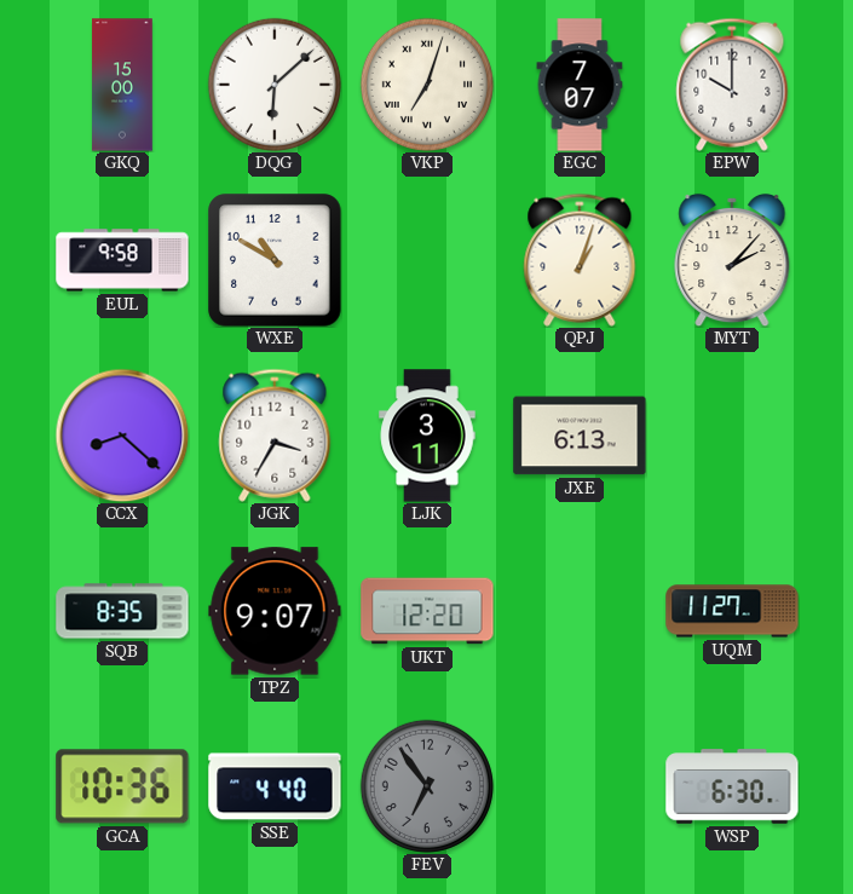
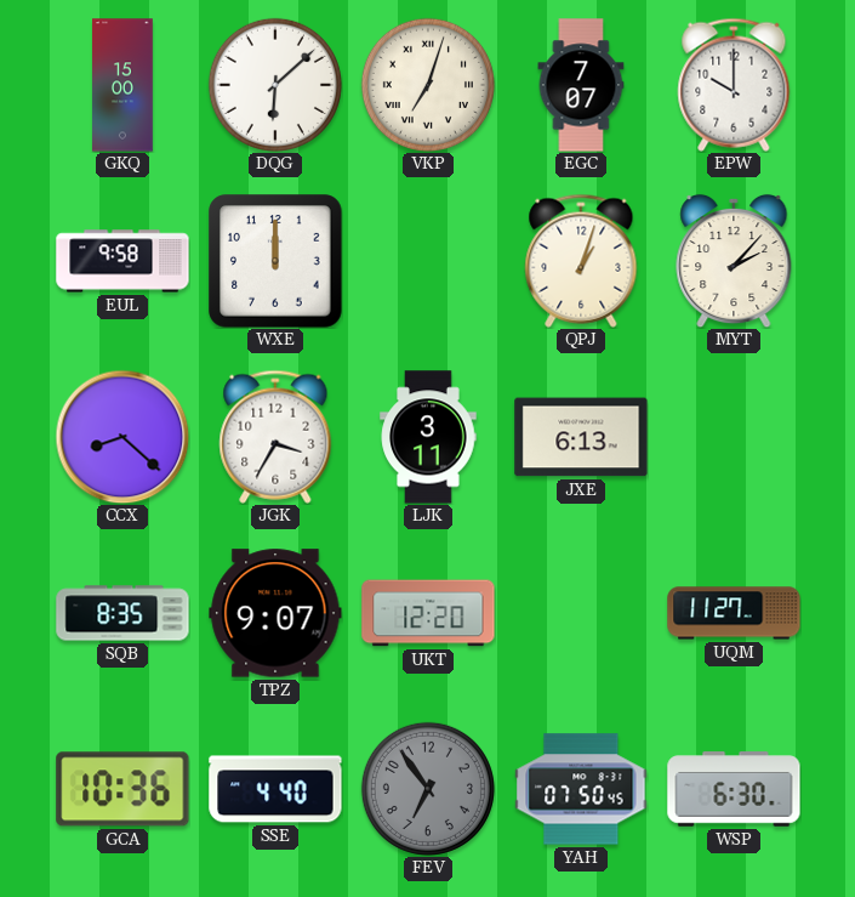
WXE: 10:50 -> 12:00 (275, 261)
YAH: none -> 07:50 (581, 789)
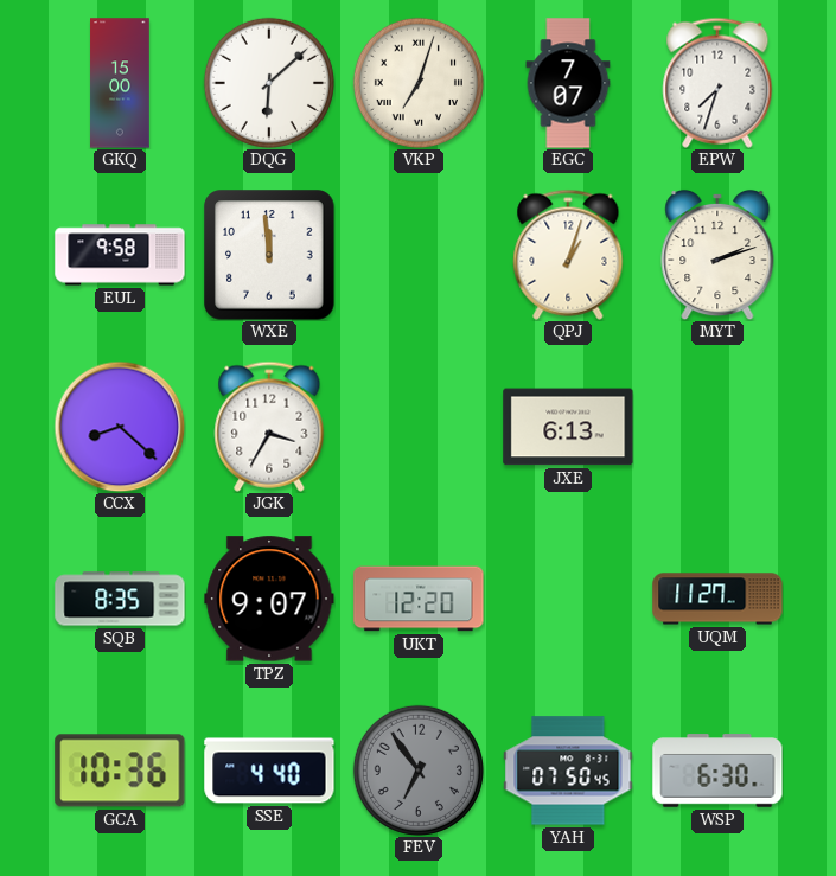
EPW: 10:00 -> 7:33 (717, 83)
WXE: 12:00 -> 11:59 (269, 255)
MYT: 2:07 -> 2:12 (717, 255)
LJK: 3:11 -> none (428, 437)
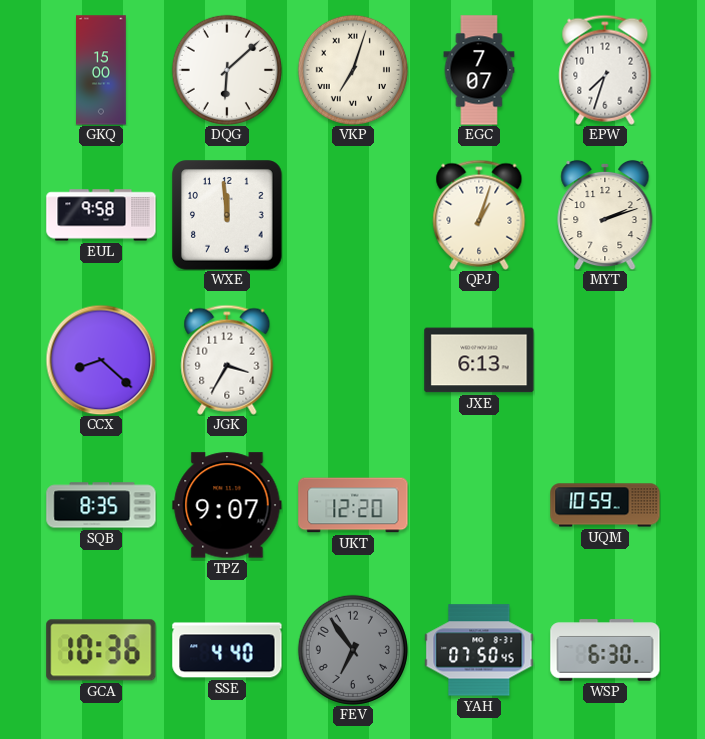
UQM: 11:27 -> 10:59 (605, 505)
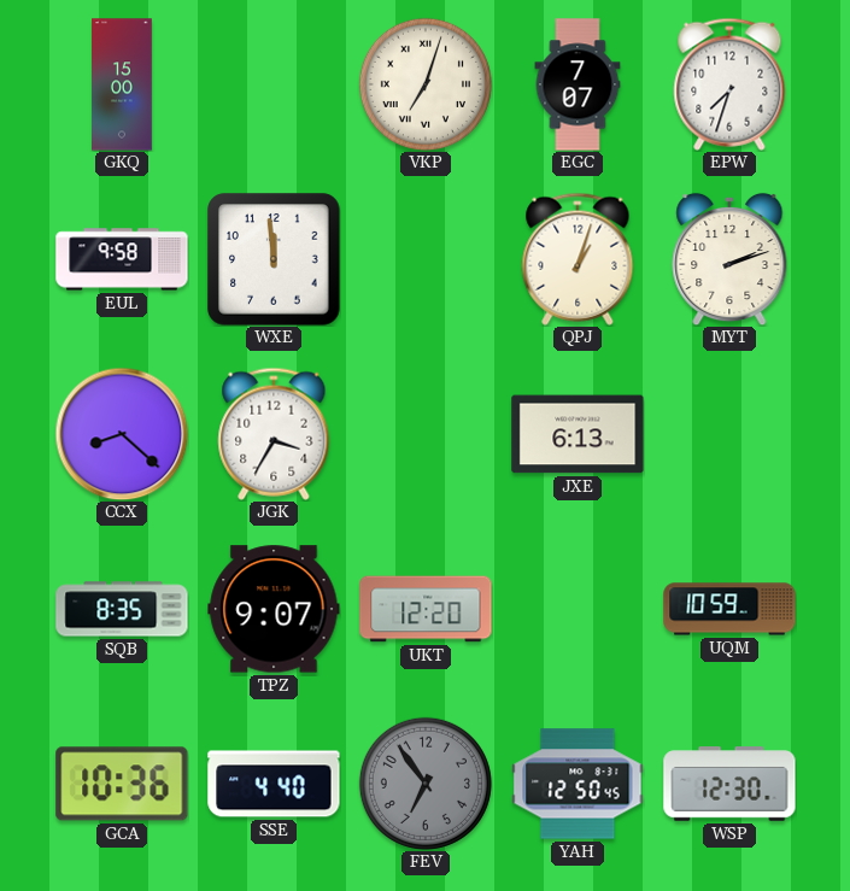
DQG: 6:08 -> none (227, 70)
YAH: 07:50 -> 12:50 (578, 784)
WSP: 6:30 -> 12:30 (729, 784)
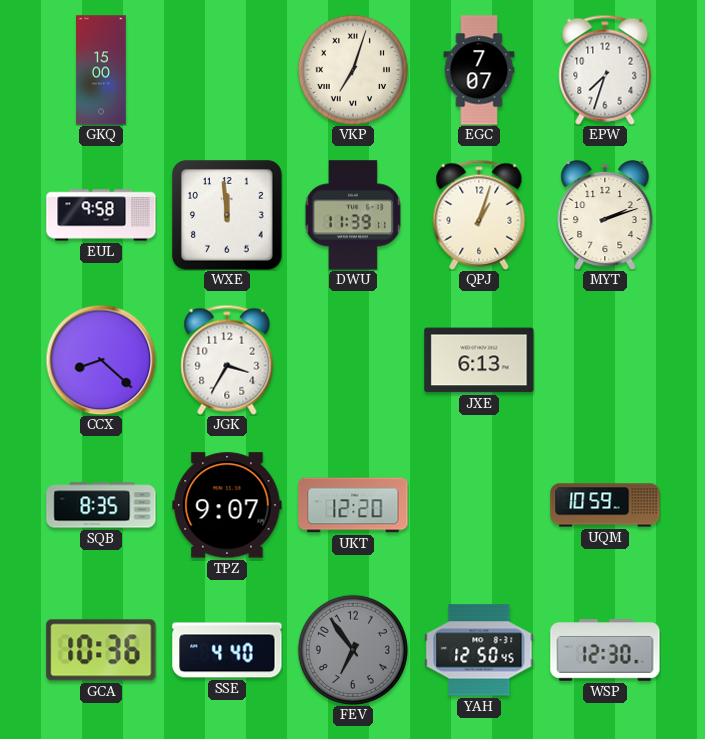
DWU: none -> 11:39 (353, 215)
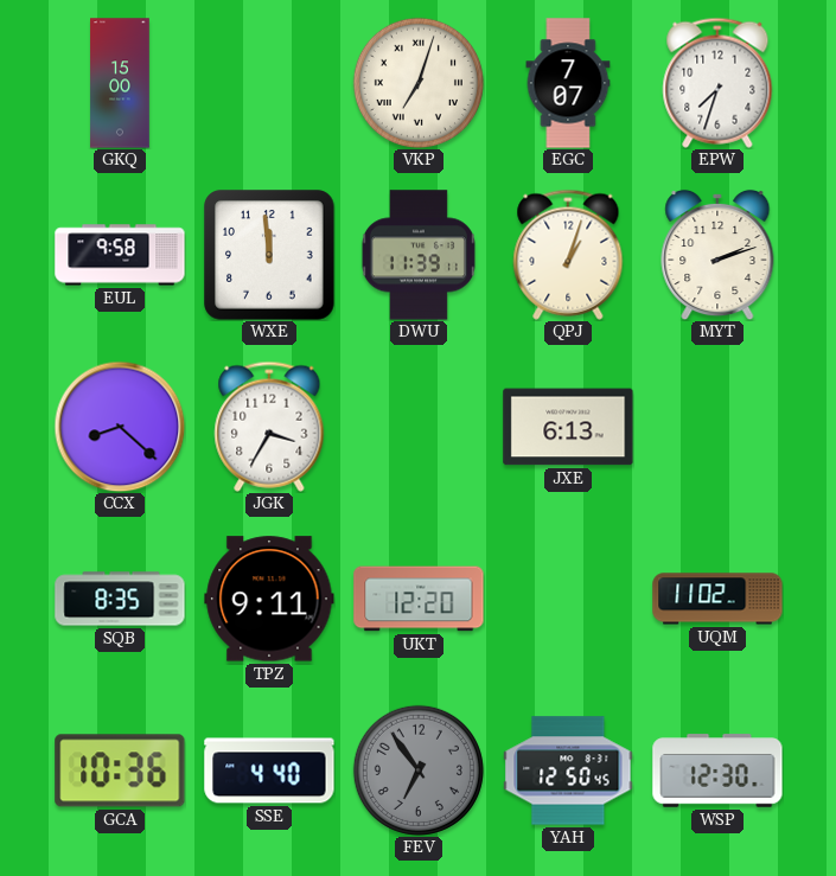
TPZ: 9:07 -> 9:11 (269, 599)
UQM: 10:59 -> 11:02 (717, 599)
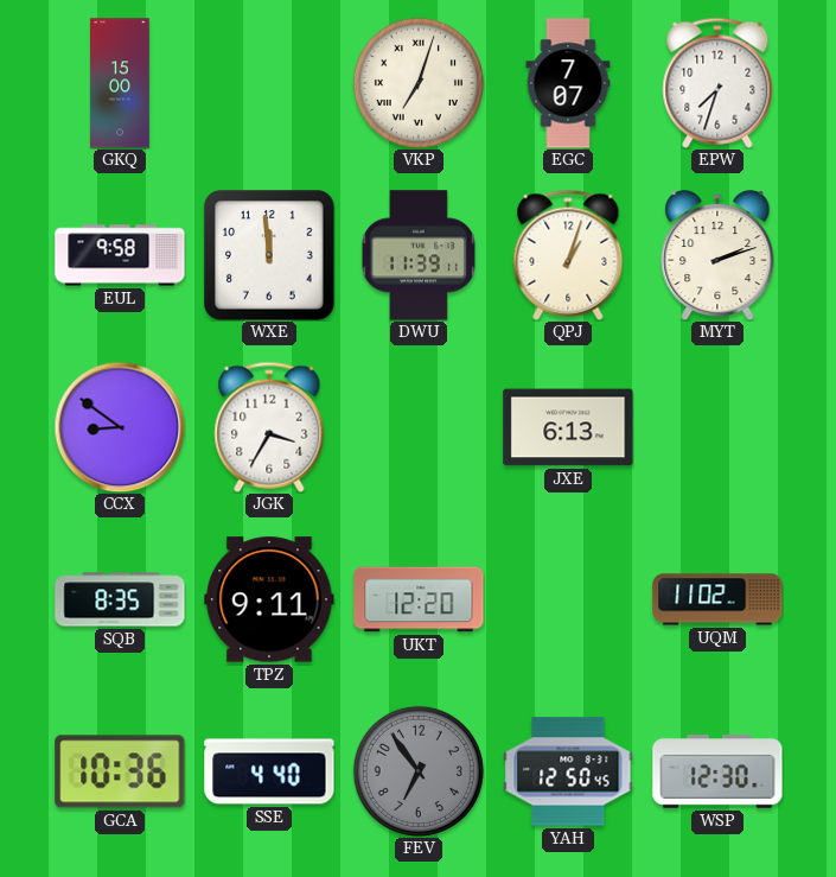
CCX: 8:22 -> 8:51 (120, 427)
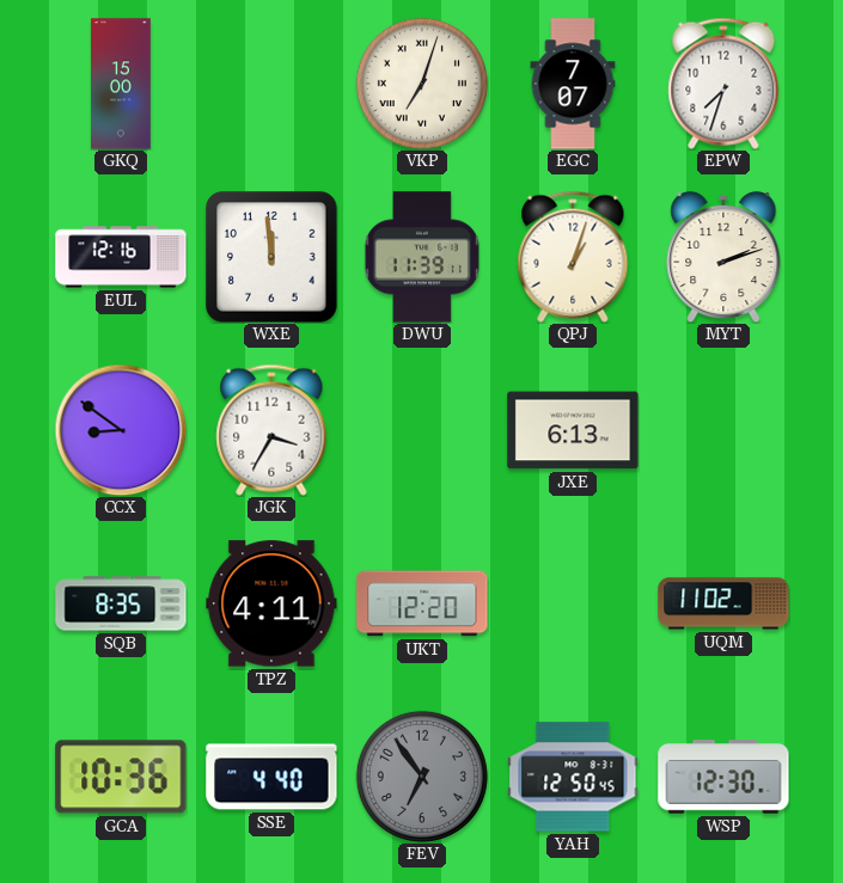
EUL: 9:58 -> 12:16 (121, 257)
TPZ: 9:11 -> 4:11 (271, 603)
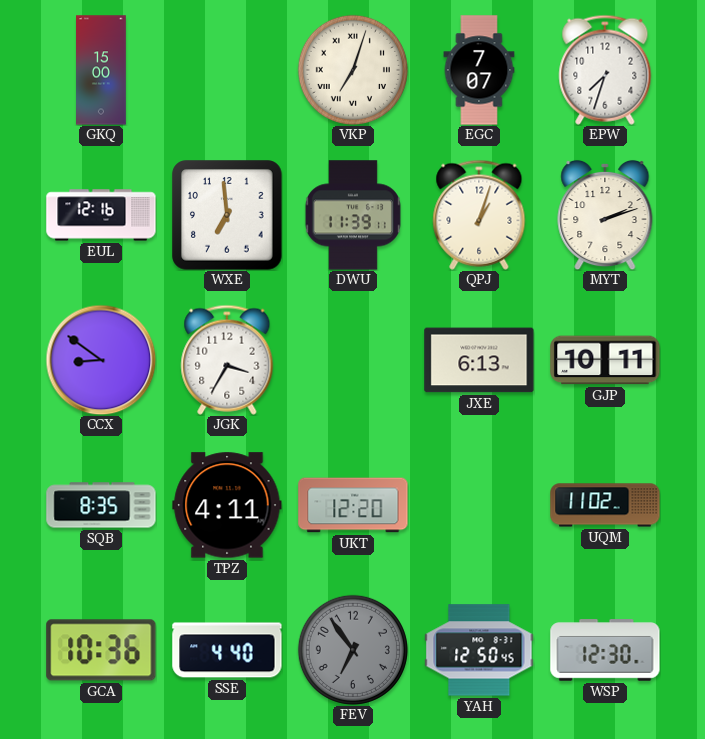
WXE: 11:59 -> 6:59 (227, 215)
GJP: none -> 10:11 (605, 360)
